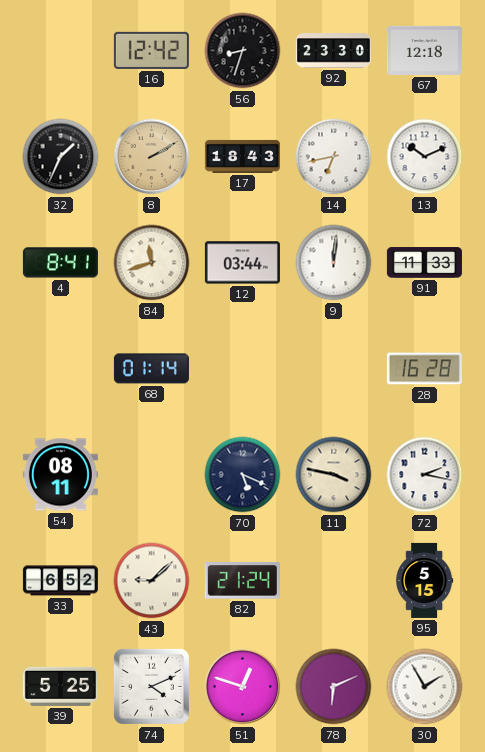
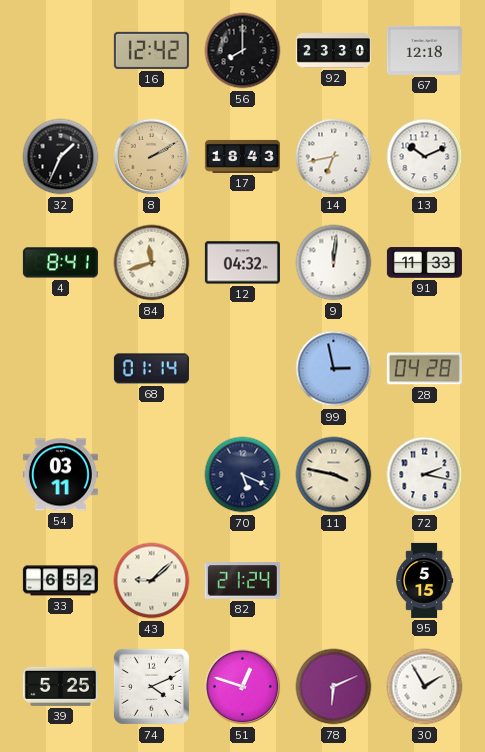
56: 8:33 -> 8:00 (243, 51)
12: 03:44 -> 04:32 (242, 263)
99: none -> 2:58 (334, 369)
28: 16:28 -> 04:28 (424, 369)
54: 08:11 -> 03:11 (60, 475)
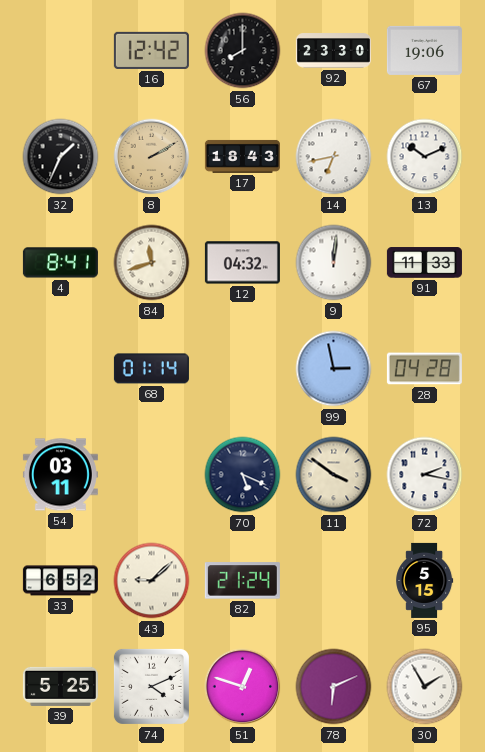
67: 12:18 -> 19:06 (424, 50)
11: 3:47 -> 3:51 (334, 475)
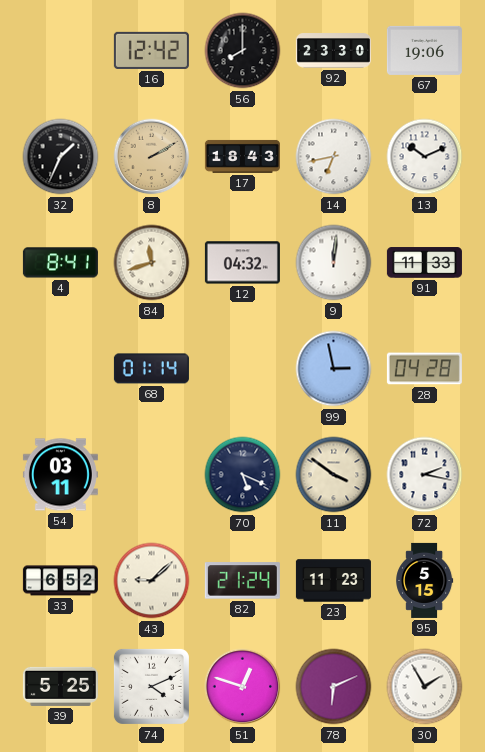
23: none -> 11:23 (333, 581)
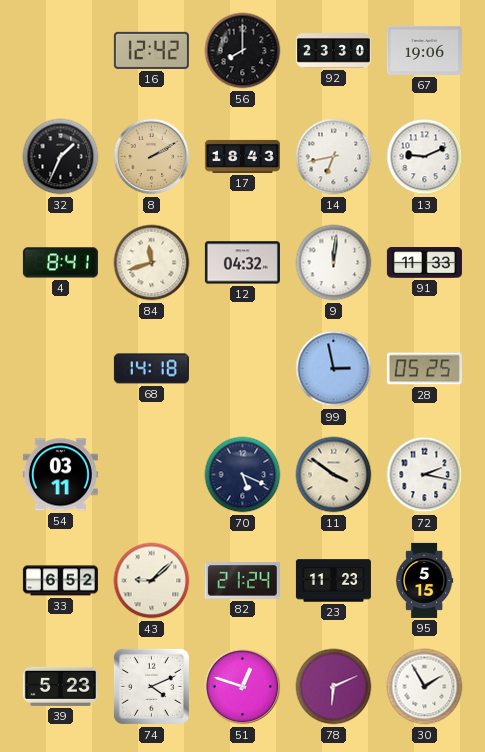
13: 10:11 -> 9:11 (425, 157)
68: 01:14 -> 14:18 (151, 369)
28: 04:28 -> 05:25 (424, 369)
39: 5:25 -> 5:23 (60, 686)
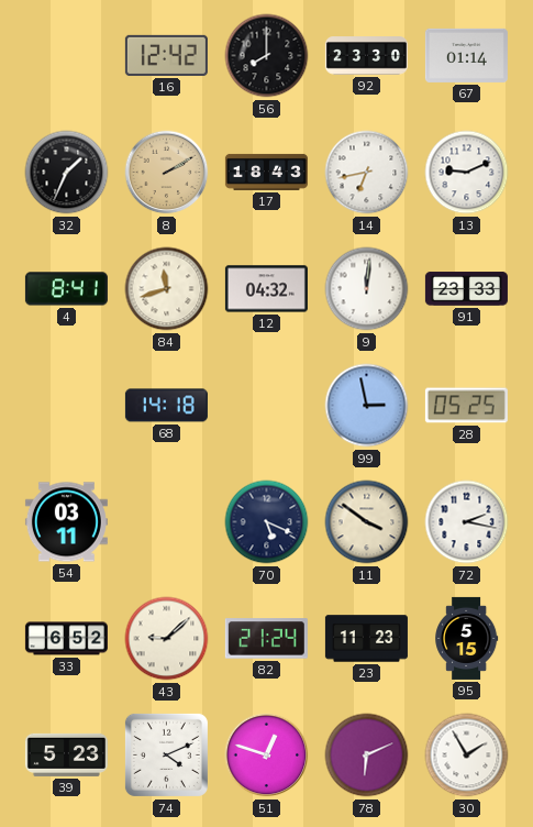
67: 19:06 -> 01:14 (466, 55)
91: 11:33 -> 23:33 (466, 289)
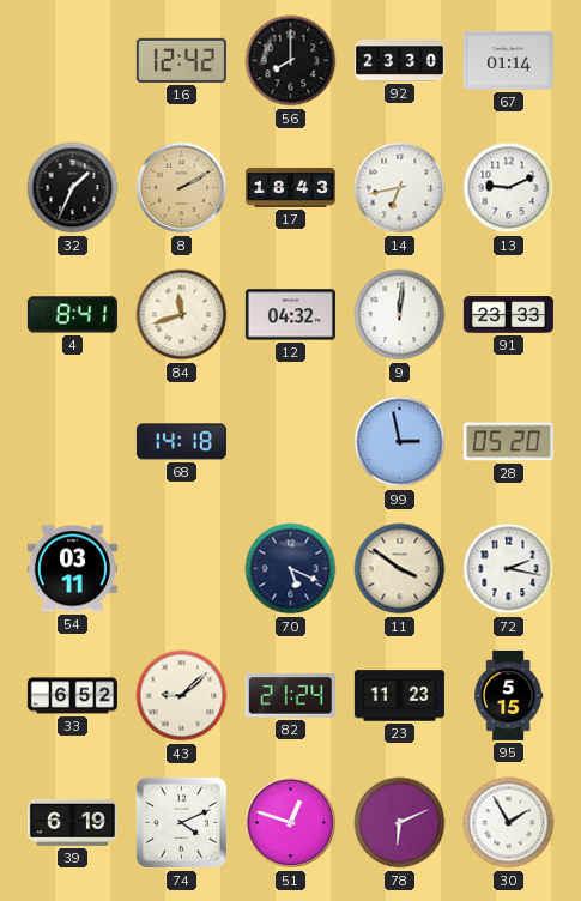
28: 05:25 -> 05:20 (508, 442)
39: 5:23 -> 6:19 (72, 822)
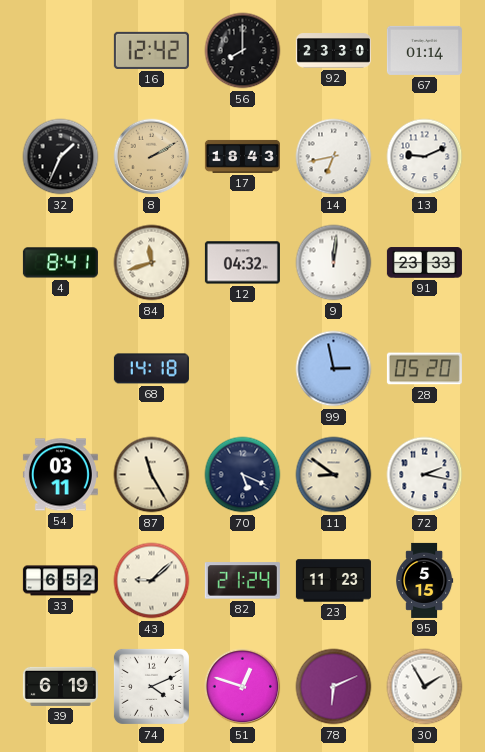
87: none -> 11:25 (152, 475)
11: 3:51 -> 8:51 (334, 475)
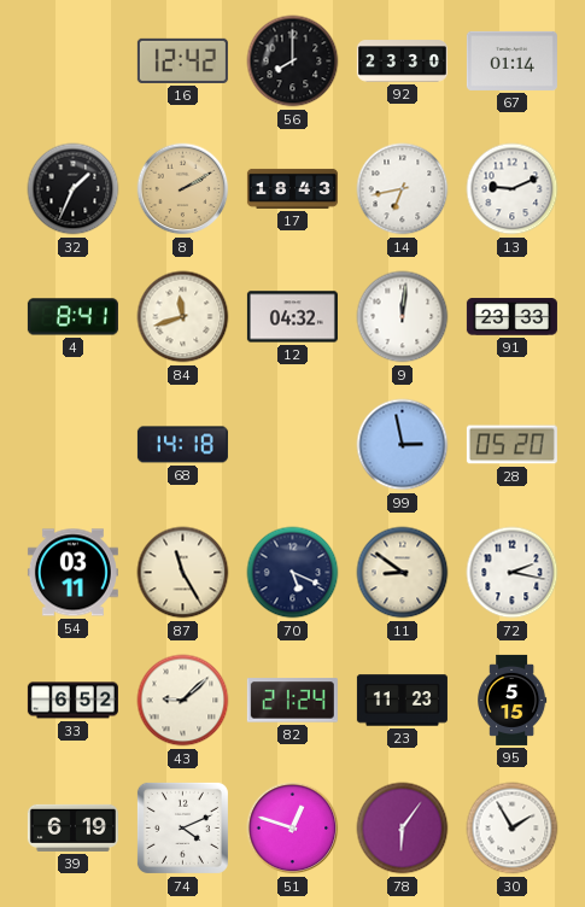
78: 6:11 -> 6:06 (403, 829)
